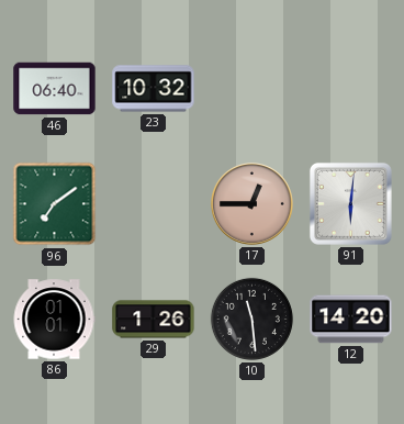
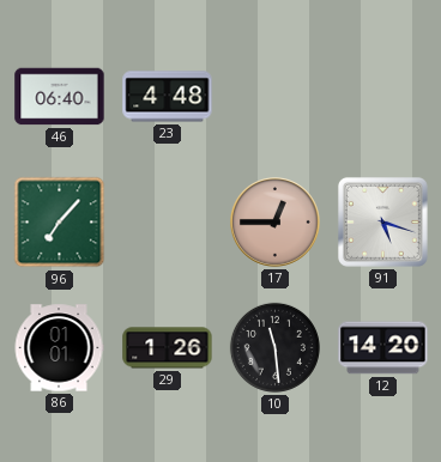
23: 10:32 -> 4:48 (168, 97)
96: 7:09 -> 7:07 (60, 223)
91: 6:01 -> 5:18 (382, 221)
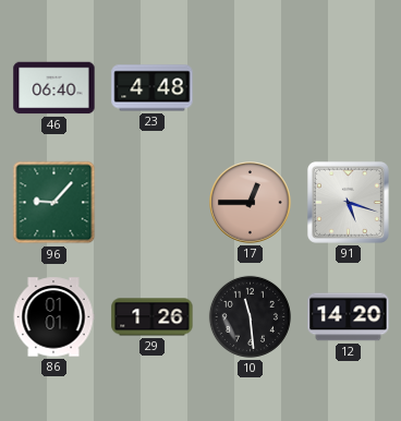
96: 7:07 -> 9:07 (54, 203)
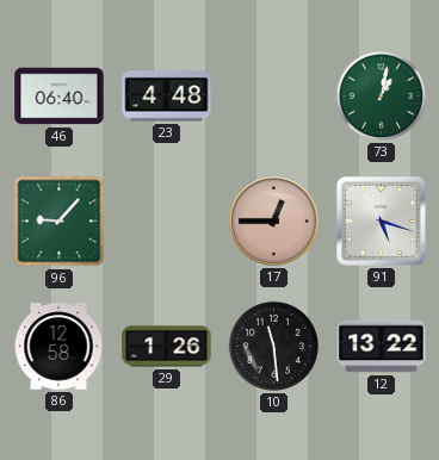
73: none -> 1:02 (381, 95)
86: 01:01 -> 12:58 (58, 347)
12: 14:20 -> 13:22 (382, 347)
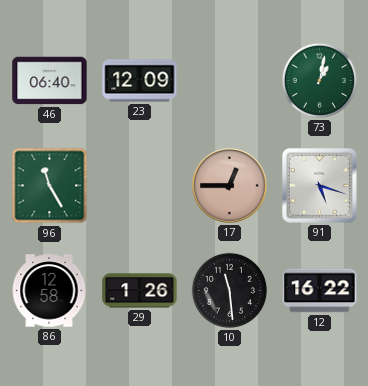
23: 4:48 -> 12:09 (140, 81)
96: 9:07 -> 11:25 (50, 186)
12: 13:22 -> 16:22 (320, 291)
